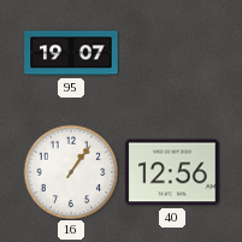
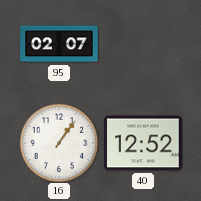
95: 19:07 -> 02:07 (59, 44)
40: 12:56 -> 12:52 (143, 143)
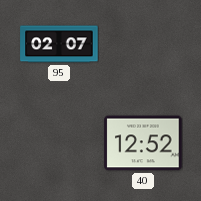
16: 1:06 -> none (59, 143)
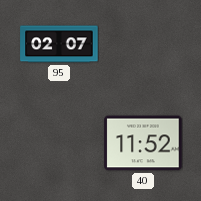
40: 12:52 -> 11:52 (143, 143)
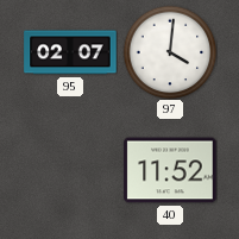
97: none -> 4:01 (170, 52)
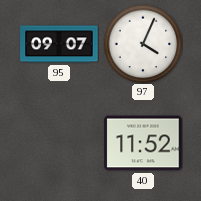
95: 02:07 -> 09:07 (59, 44)
97: 4:01 -> 4:04 (143, 44)
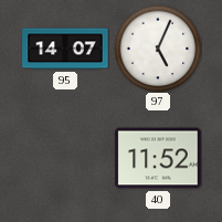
95: 09:07 -> 14:07 (65, 49)
97: 4:04 -> 5:04 (158, 49)
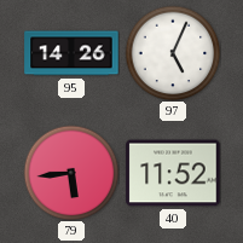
95: 14:07 -> 14:26 (71, 53)
79: none -> 5:44 (71, 173)
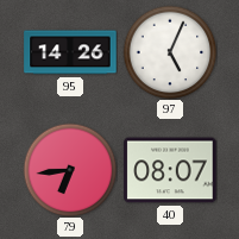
79: 5:44 -> 6:44 (70, 170)
40: 11:52 -> 08:07 (170, 170)
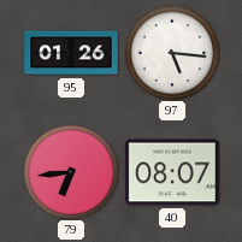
95: 14:26 -> 01:26 (71, 53)
97: 5:04 -> 5:16 (172, 53)
